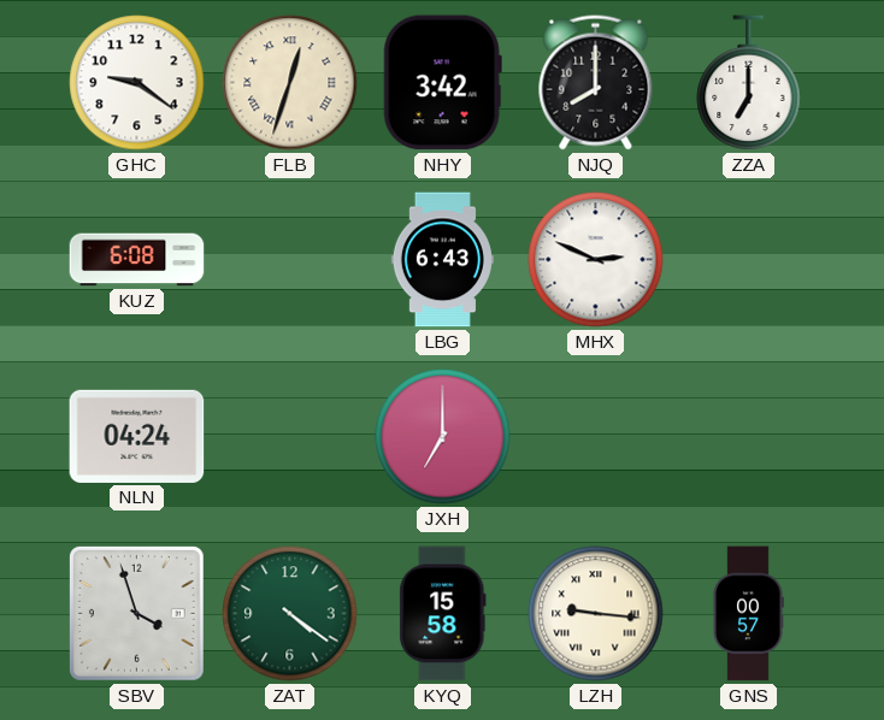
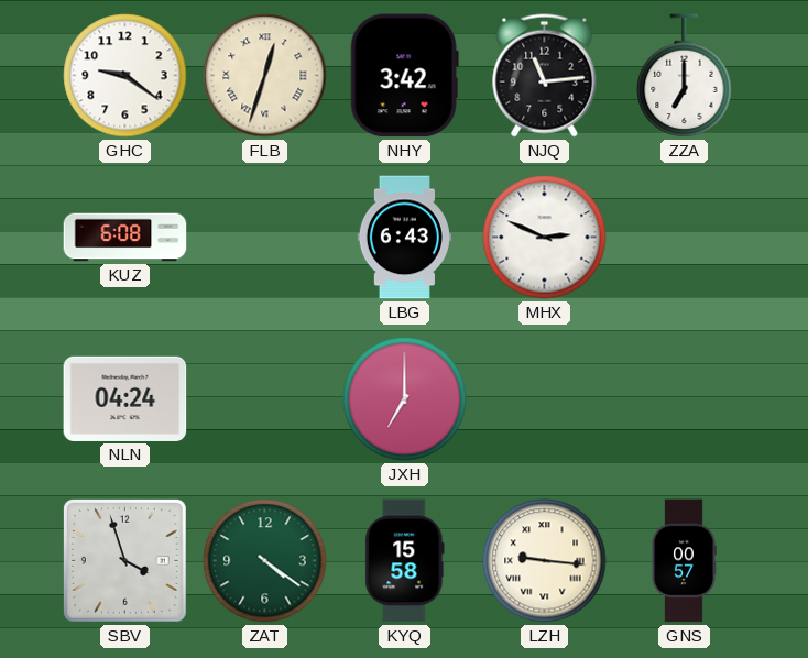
NJQ: 8:00 -> 11:14 (545, 76)
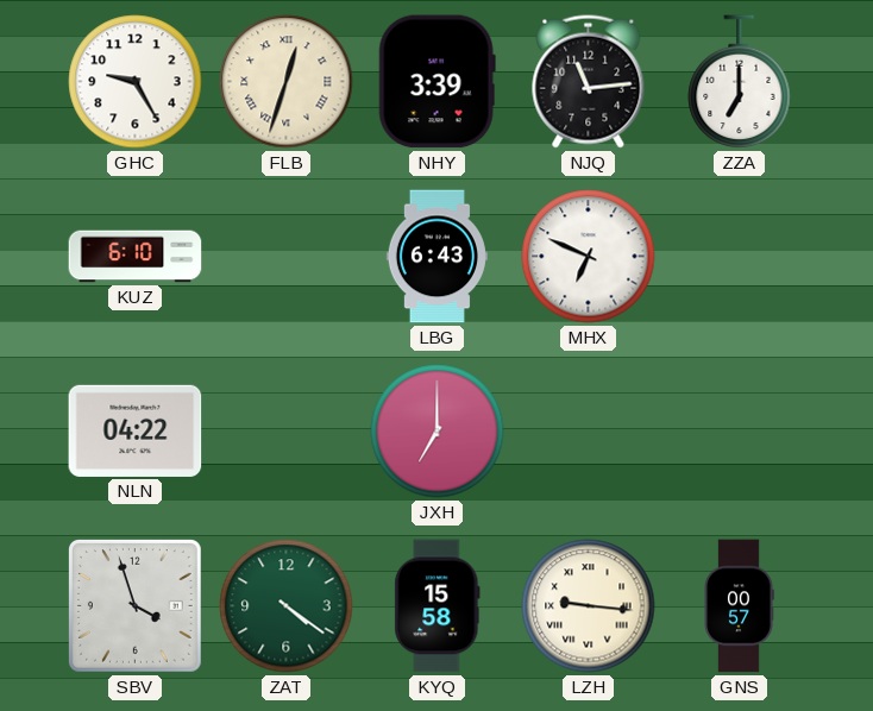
GHC: 9:21 -> 9:25 (136, 82)
NHY: 3:42 -> 3:39 (436, 82)
KUZ: 6:08 -> 6:10 (136, 257)
MHX: 2:49 -> 6:49 (589, 257)
NLN: 04:24 -> 04:22 (136, 430)
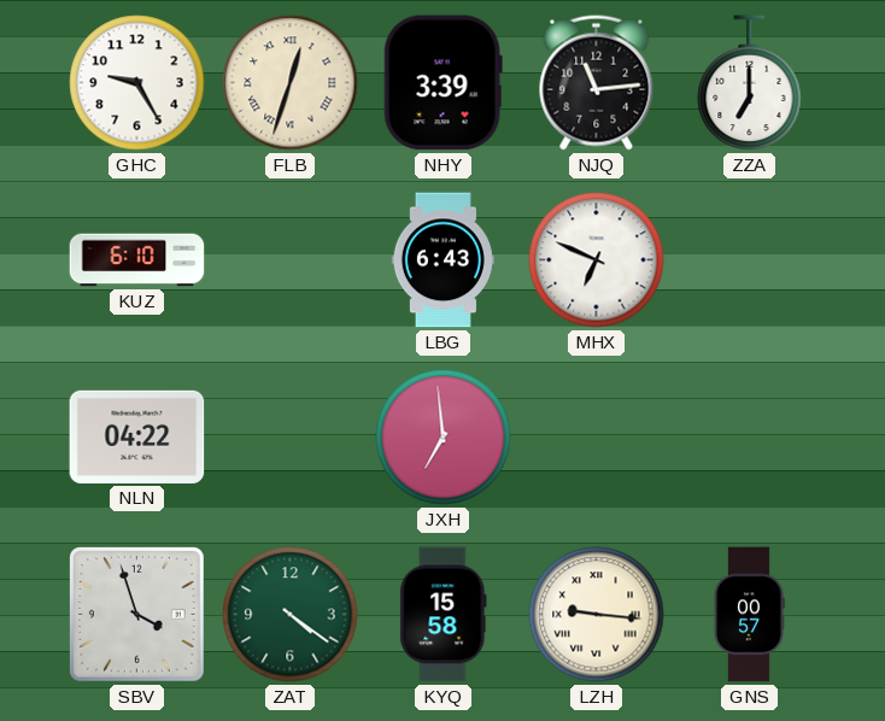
JXH: 7:00 -> 6:59 (444, 438)
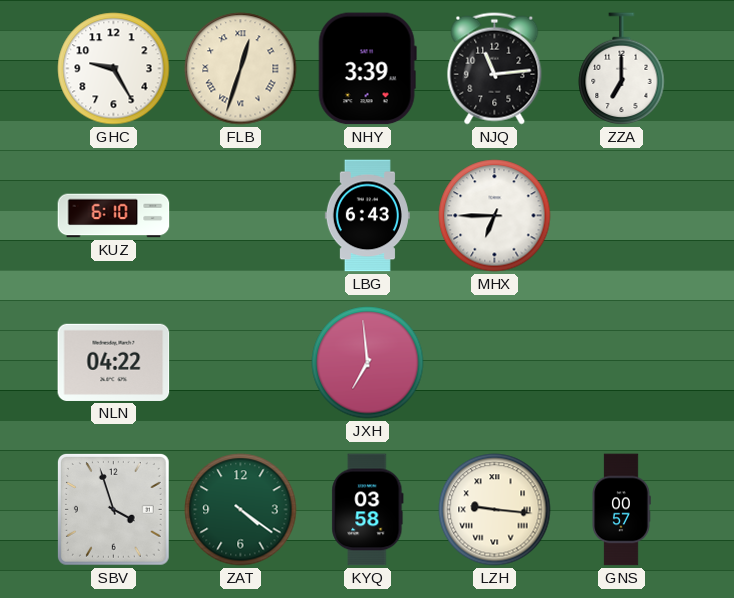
MHX: 6:49 -> 6:45 (495, 216)
KYQ: 15:58 -> 03:58 (368, 510)
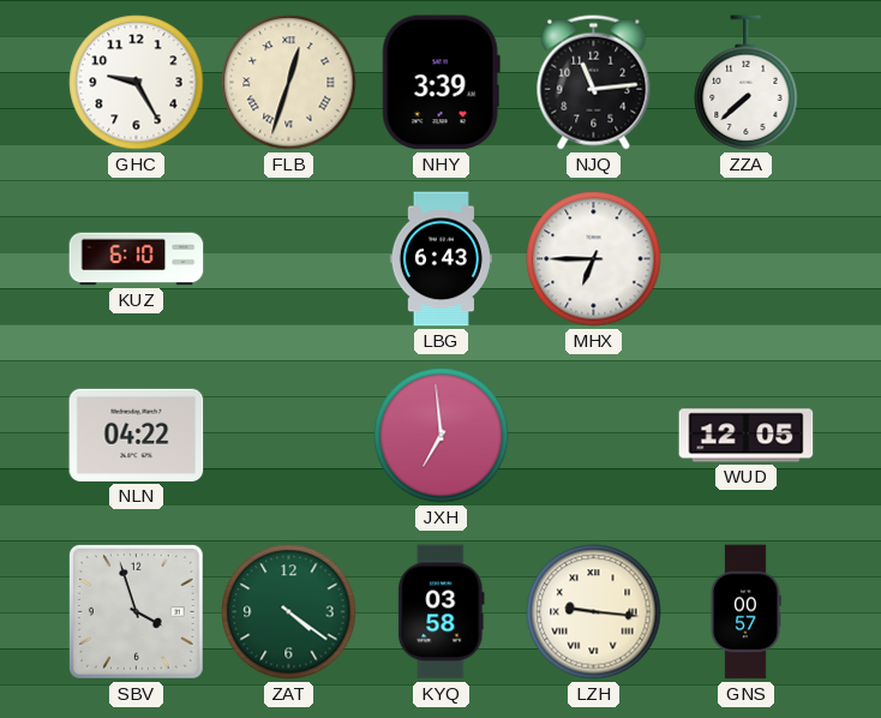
ZZA: 7:00 -> 7:38 (747, 83)
WUD: none -> 12:05 (747, 436)
